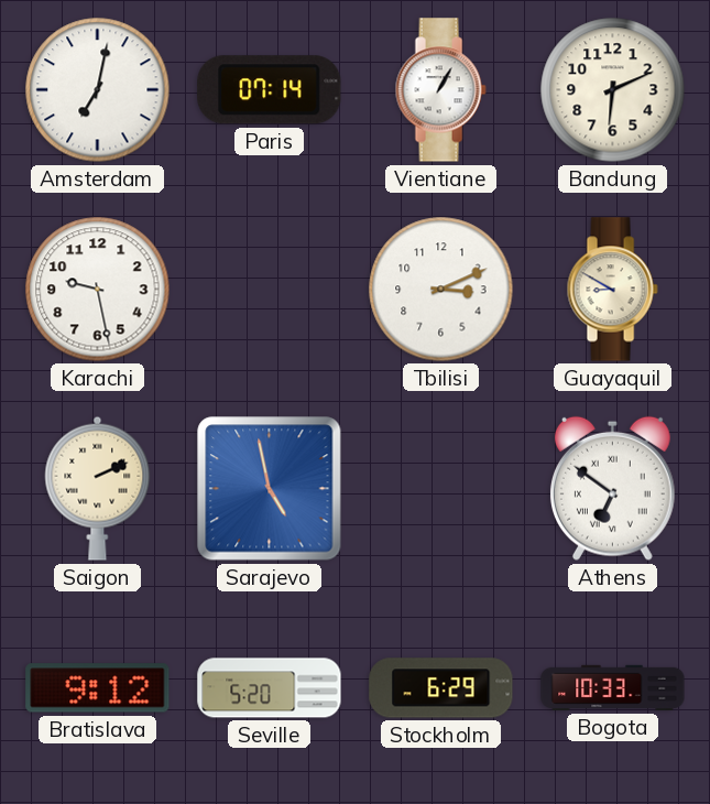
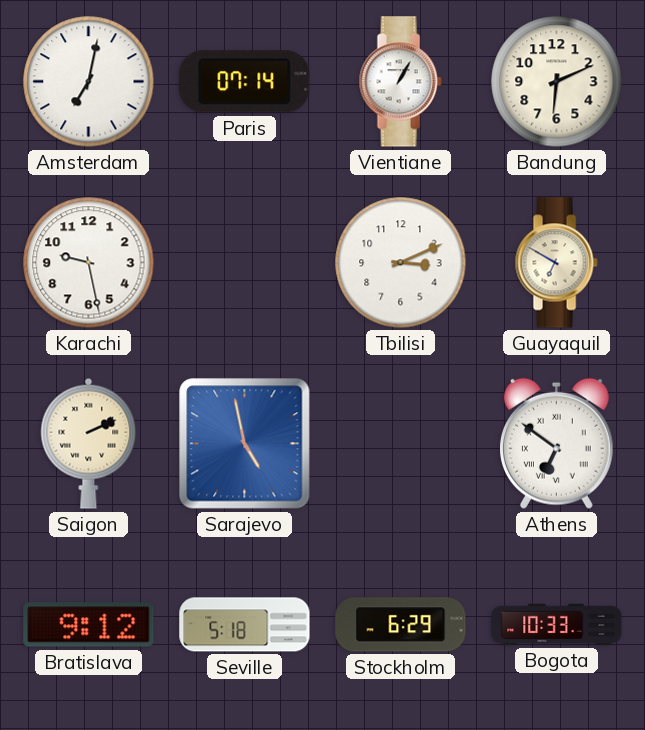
Guayaquil: 8:50 -> 6:50 (556, 263)
Seville: 5:20 -> 5:18 (245, 625)
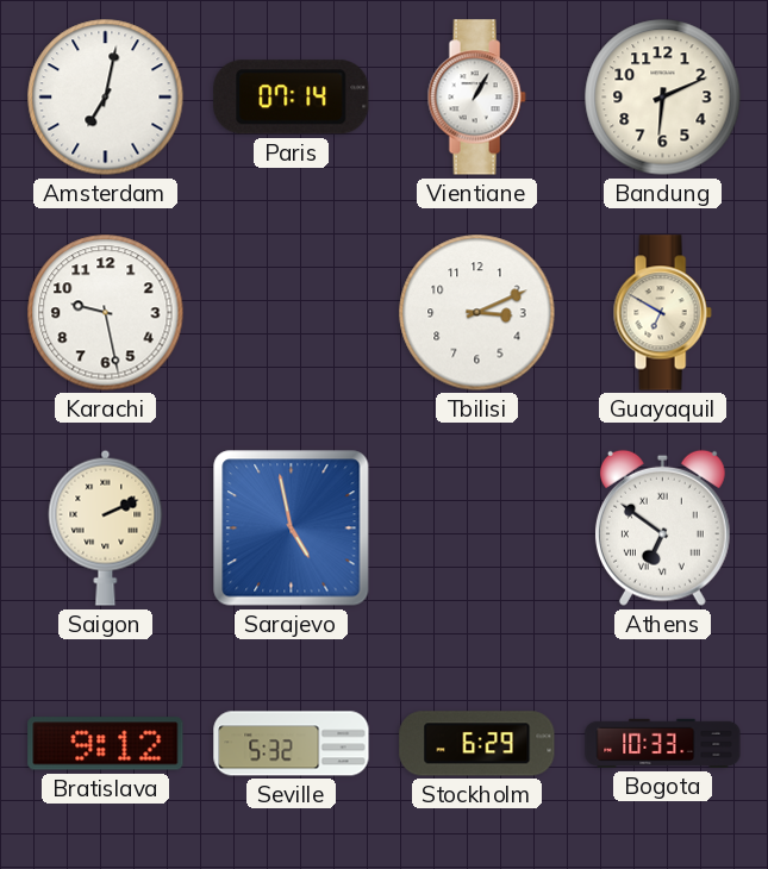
Seville: 5:18 -> 5:32 (292, 744)
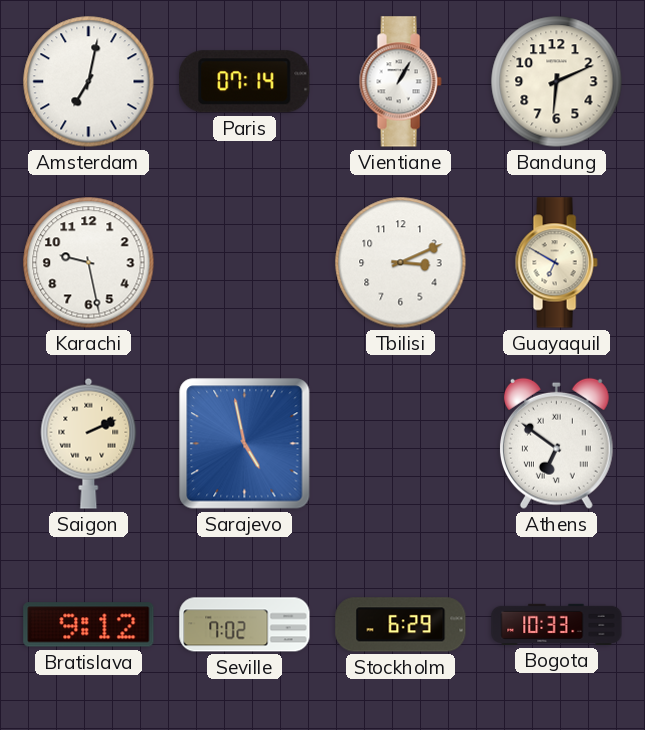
Seville: 5:32 -> 7:02 (245, 625)
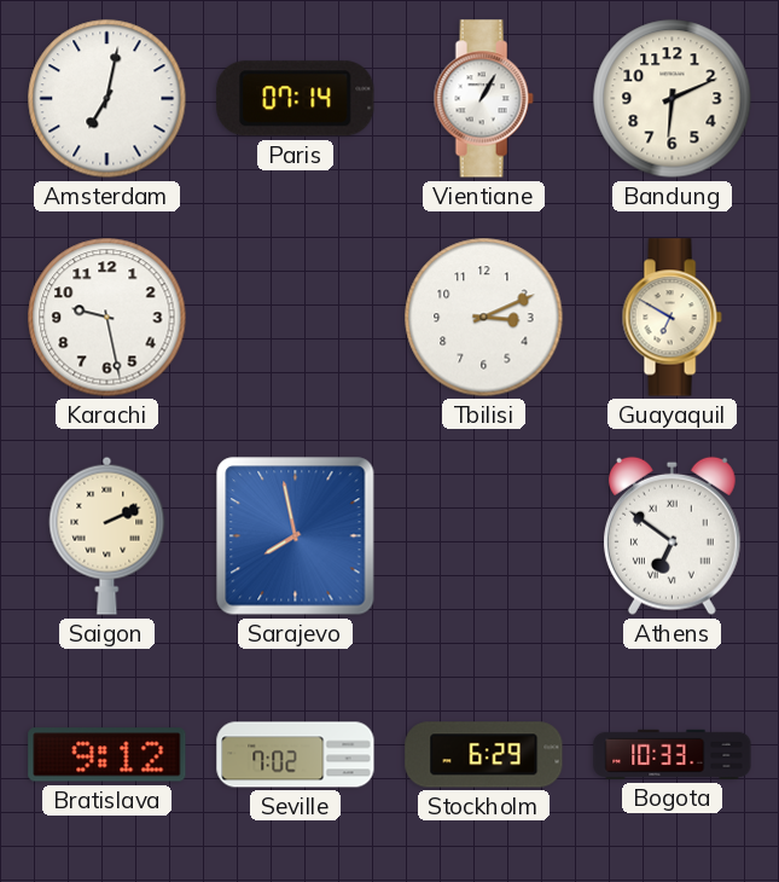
Sarajevo: 4:58 -> 7:58 (296, 536)
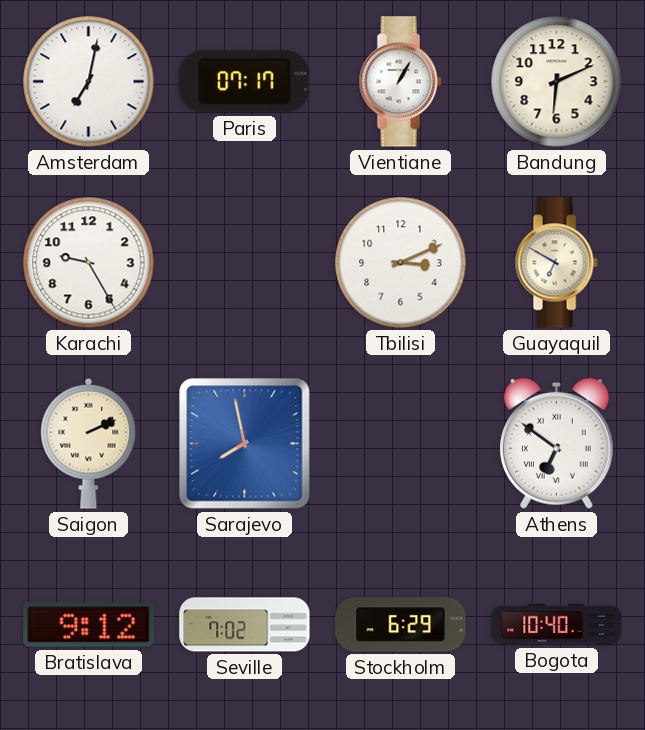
Paris: 07:14 -> 07:17 (245, 82)
Karachi: 9:28 -> 9:25 (89, 263)
Bogota: 10:33 -> 10:40 (557, 624)
